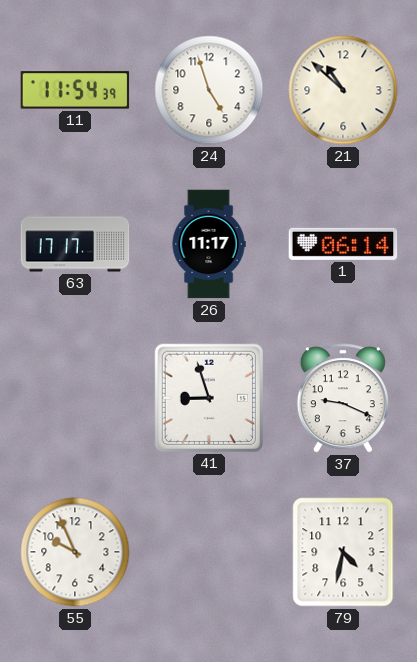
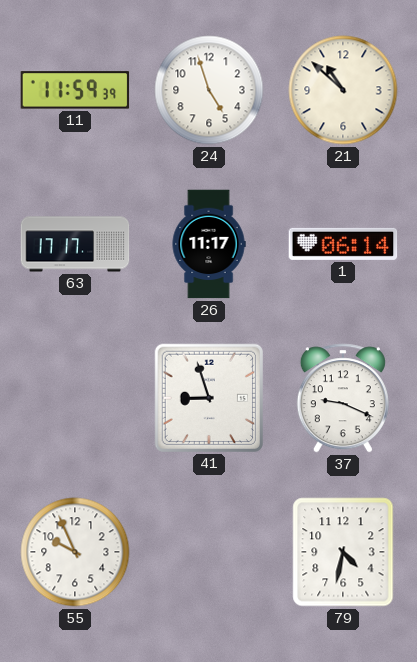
11: 11:54 -> 11:59 (75, 90)
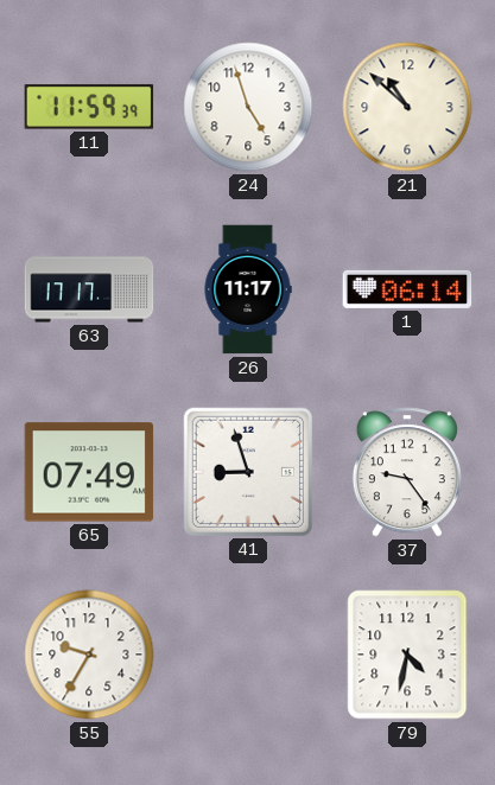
65: none -> 07:49 (89, 472)
37: 9:19 -> 9:24 (407, 472)
55: 9:56 -> 9:35 (89, 655)
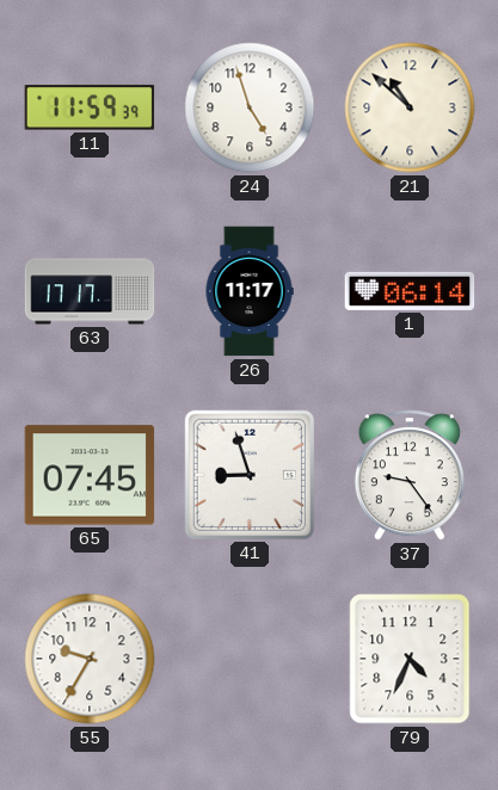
65: 07:49 -> 07:45 (90, 475)
79: 4:32 -> 4:34 (410, 659)
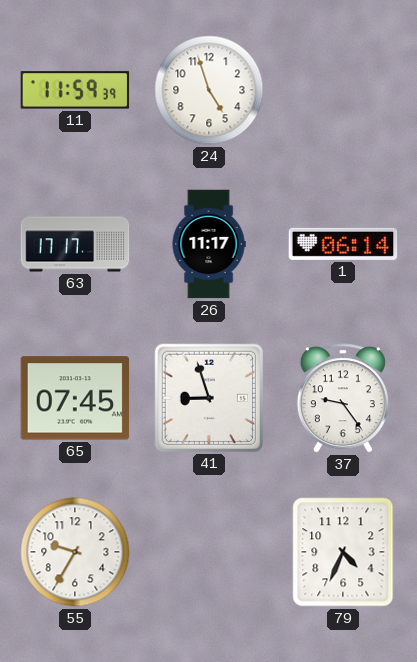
21: 10:52 -> none (410, 107)
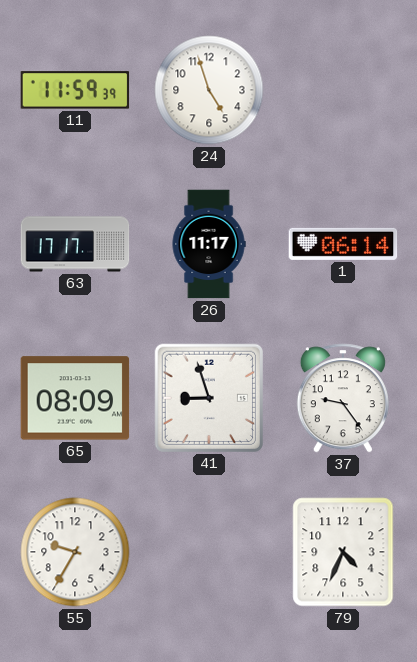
65: 07:45 -> 08:09 (75, 398)
